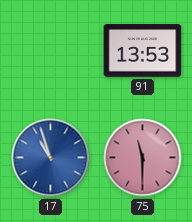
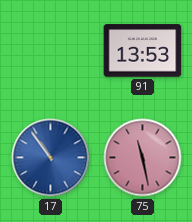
17: 10:57 -> 10:54 (51, 158)
75: 11:30 -> 11:28 (143, 158)
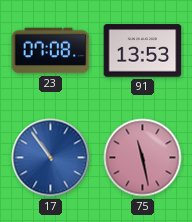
23: none -> 07:08 (51, 51)
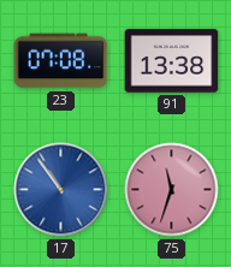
91: 13:53 -> 13:38 (172, 61)
75: 11:28 -> 11:33 (172, 190)
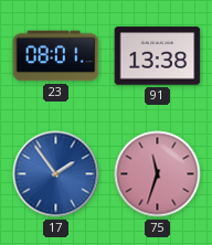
23: 07:08 -> 08:01 (56, 56)
17: 10:54 -> 1:54 (56, 174)
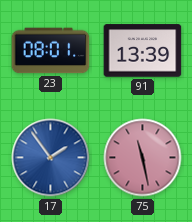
91: 13:38 -> 13:39 (143, 51)
75: 11:33 -> 11:28 (143, 158)
